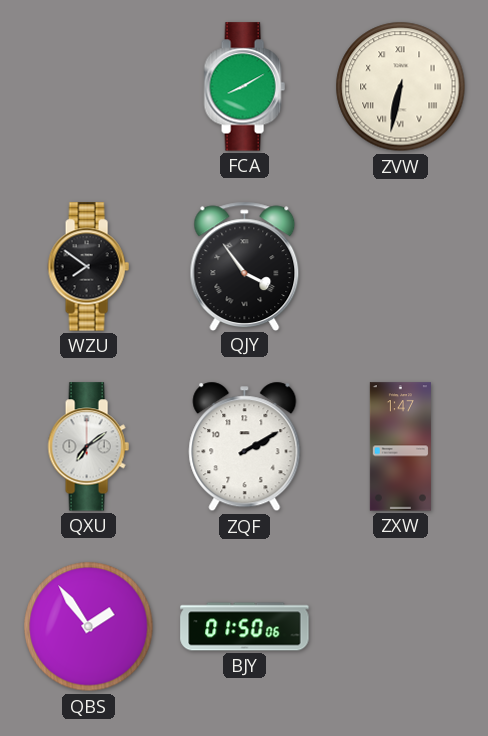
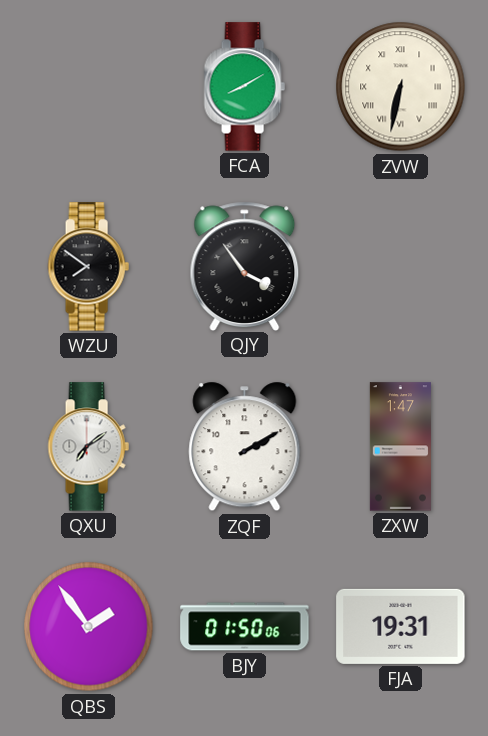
FJA: none -> 19:31 (401, 626)
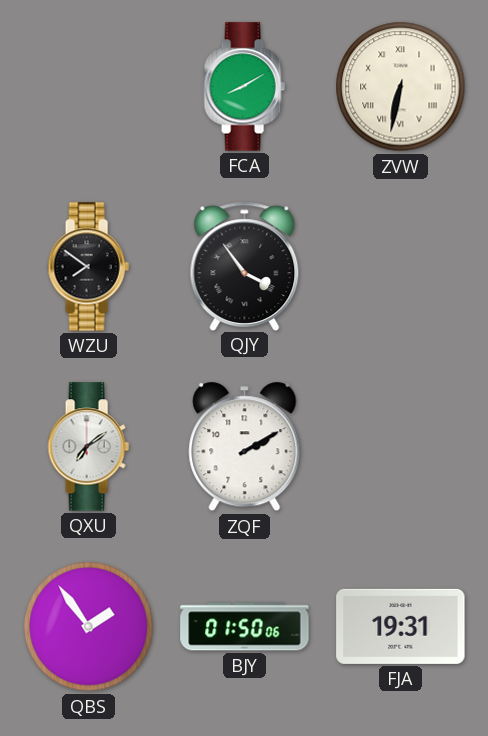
ZXW: 1:47 -> none (400, 447)
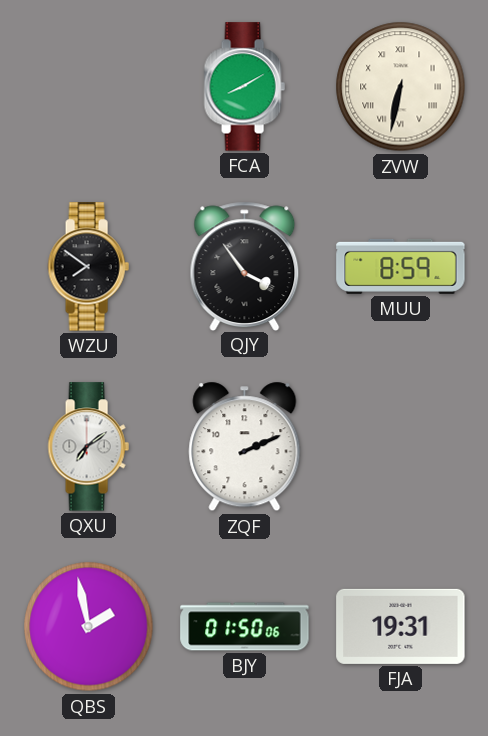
MUU: none -> 8:59 (401, 266)
ZQF: 2:10 -> 2:11 (245, 447)
QBS: 1:54 -> 1:58 (89, 627)
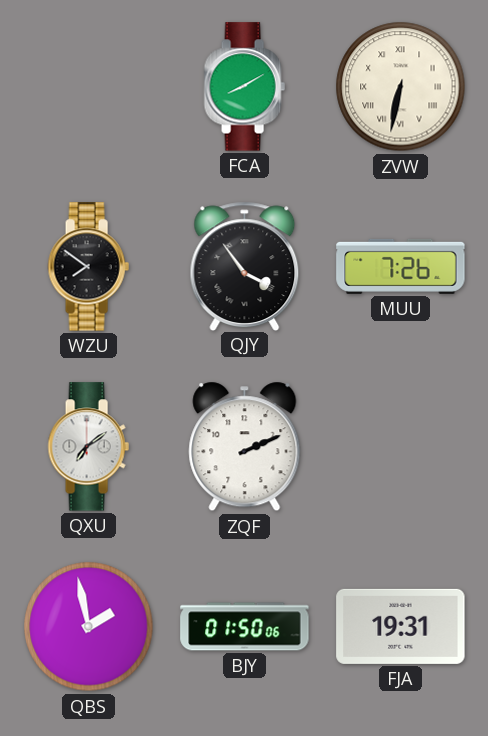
MUU: 8:59 -> 7:26 (401, 266)
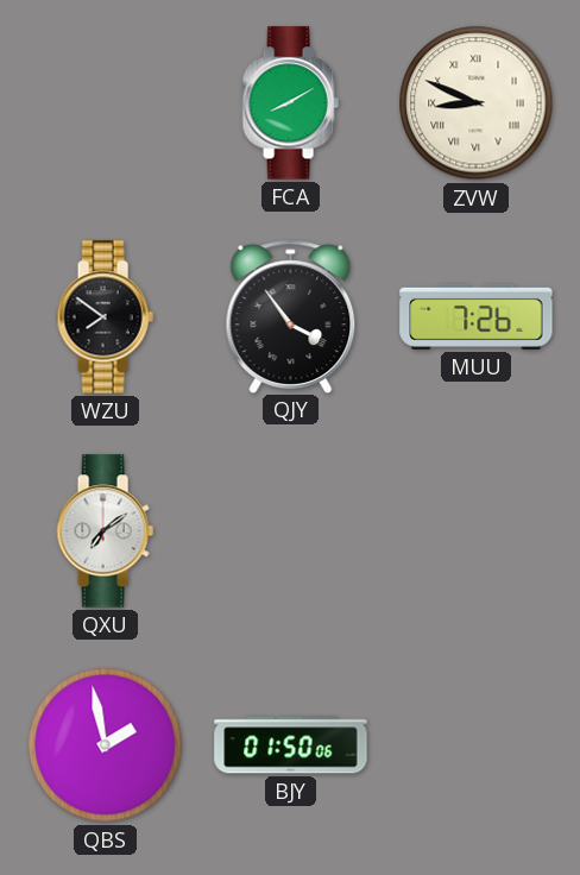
ZVW: 6:32 -> 8:49 (477, 103)
ZQF: 2:11 -> none (245, 447)
FJA: 19:31 -> none (401, 626)
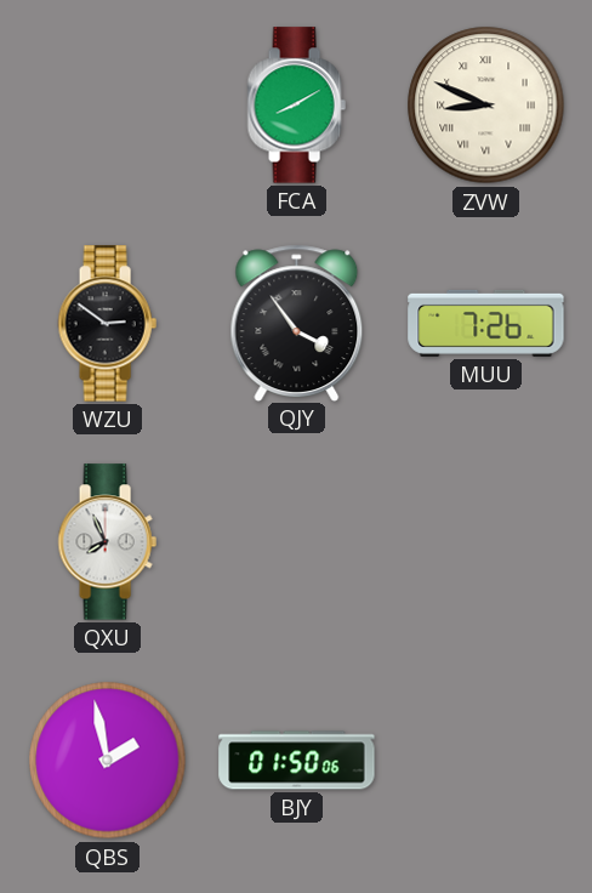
WZU: 7:51 -> 2:51 (107, 324)
QXU: 7:09 -> 7:56 (107, 542)
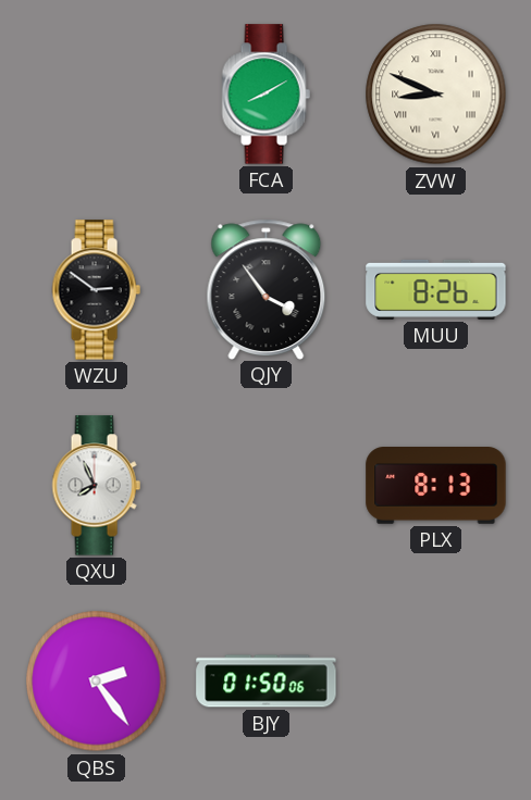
MUU: 7:26 -> 8:26 (436, 289)
PLX: none -> 8:13 (436, 486)
QBS: 1:58 -> 2:24 (97, 682)
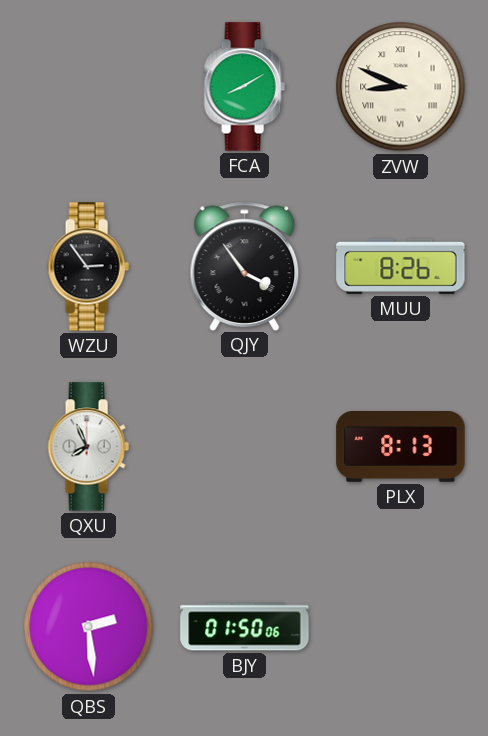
WZU: 2:51 -> 2:54 (88, 267)
QBS: 2:24 -> 2:29 (89, 627)
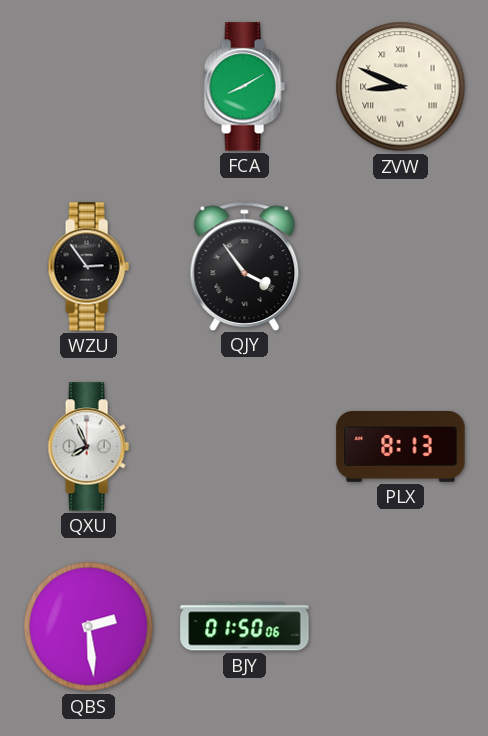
MUU: 8:26 -> none (401, 266)
